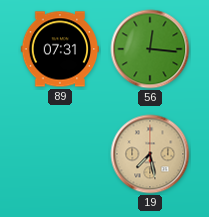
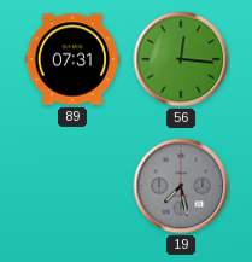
19 dial: champagne -> grey (181, 186)
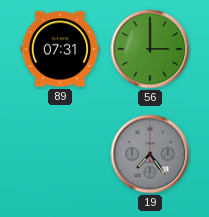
56: 12:16 -> 3:00 (150, 49)
19: 7:28 -> 7:24 (150, 154)
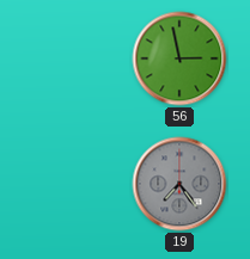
89: 07:31 -> none (60, 49)
56: 3:00 -> 2:58 (179, 58)
